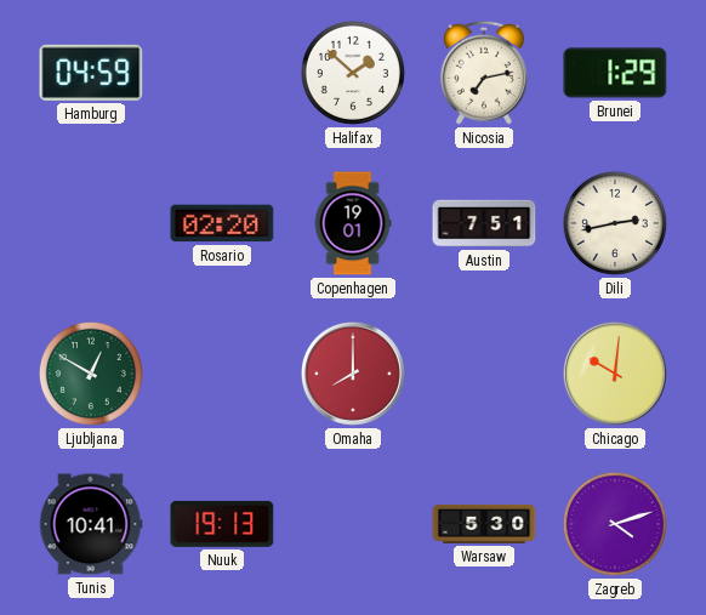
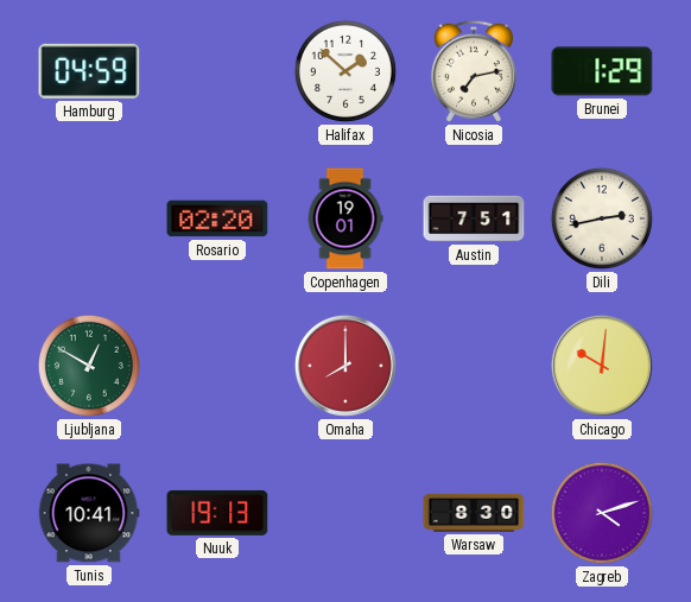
Warsaw: 5:30 -> 8:30 (474, 513)
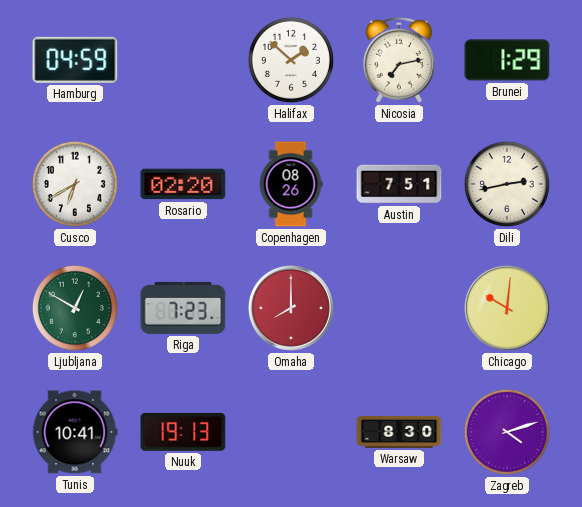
Cusco: none -> 6:40 (75, 184)
Copenhagen: 19:01 -> 08:26 (291, 184)
Riga: none -> 7:23 (183, 308)
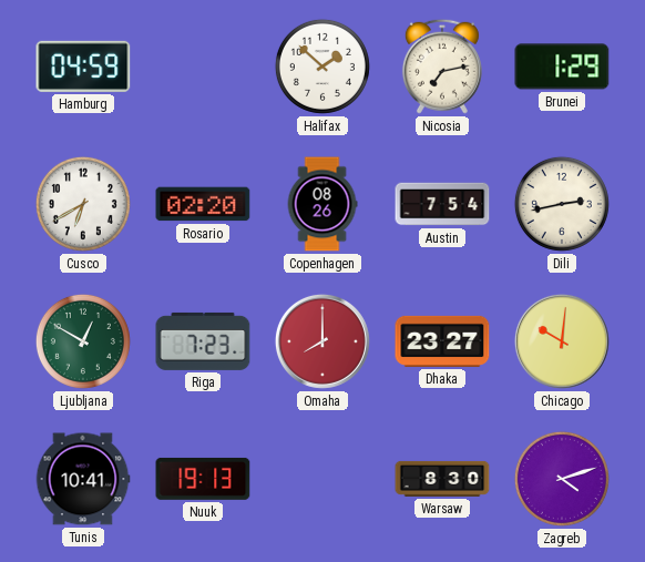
Austin: 7:51 -> 7:54 (442, 204)
Dhaka: none -> 23:27 (442, 341)
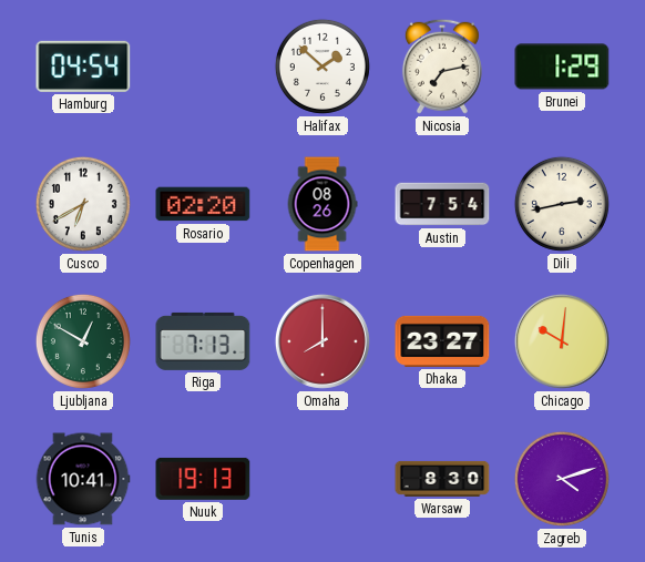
Hamburg: 04:59 -> 04:54 (83, 67)
Riga: 7:23 -> 7:13 (203, 341)
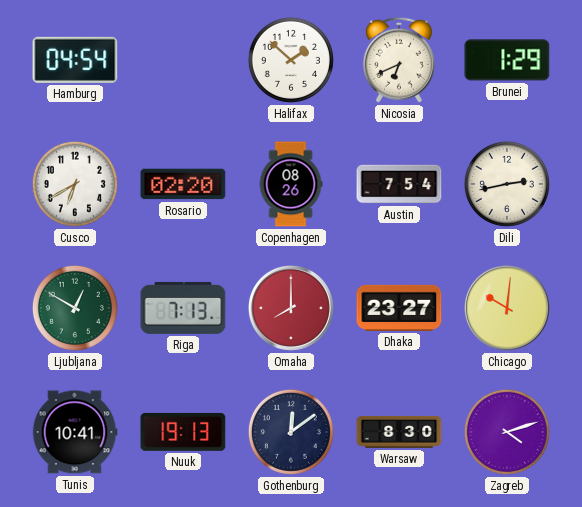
Nicosia: 7:13 -> 6:41 (399, 60)
Gothenburg: none -> 12:09 (291, 432)
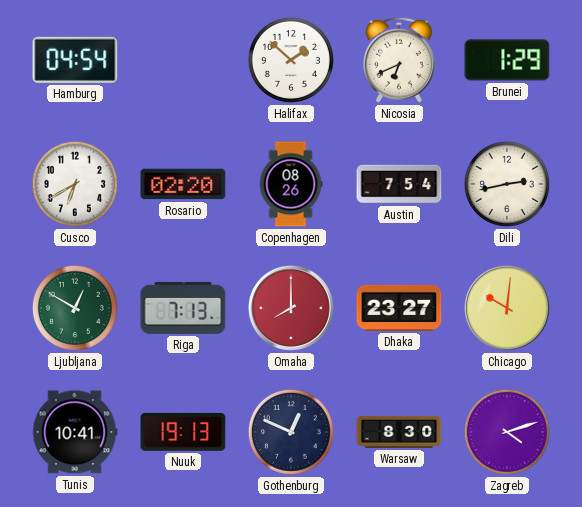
Gothenburg: 12:09 -> 12:49 (291, 432)
